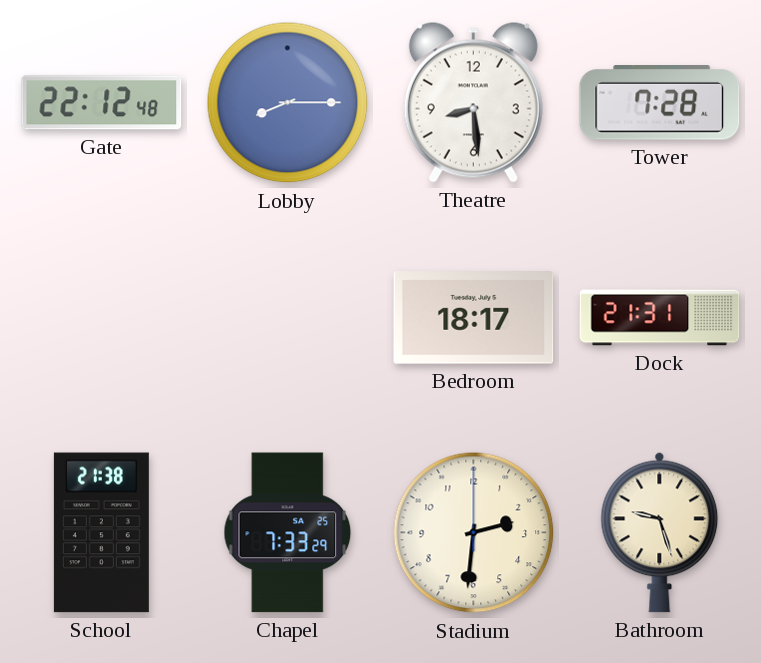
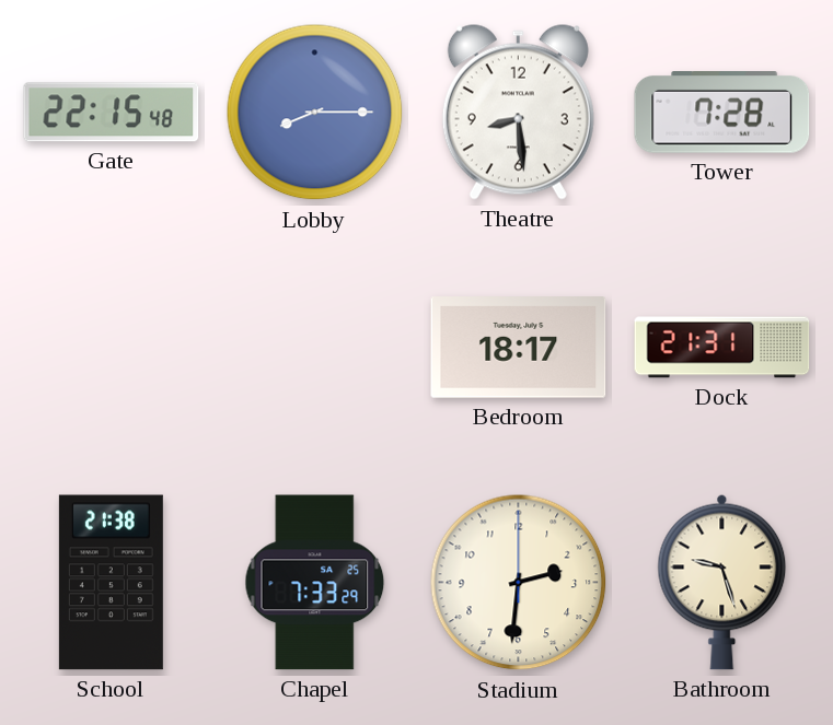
Gate: 22:12 -> 22:15 (112, 113)
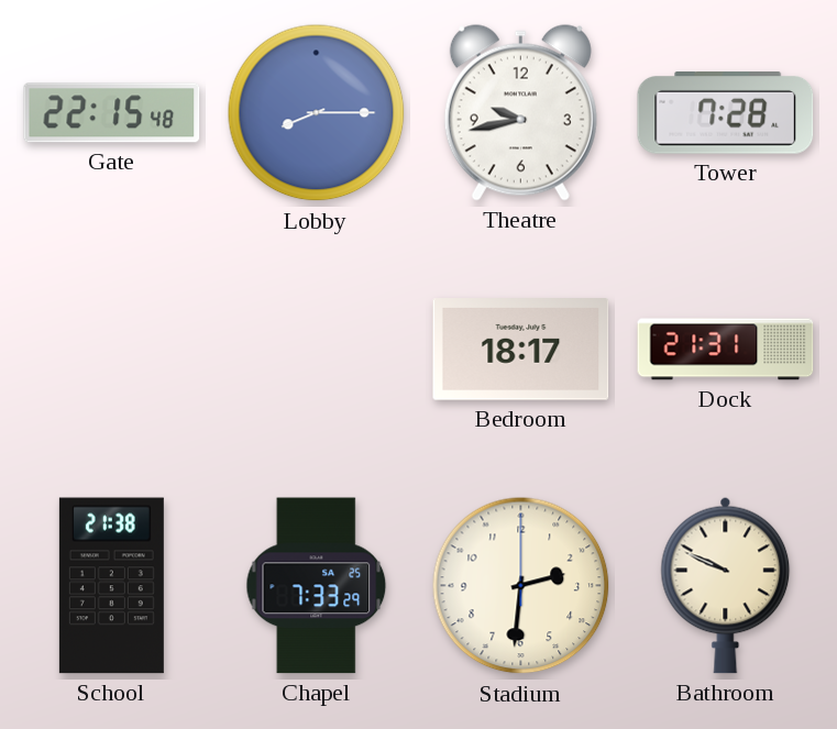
Theatre: 8:29 -> 9:43 (520, 113)
Bathroom: 9:27 -> 9:49 (726, 585)
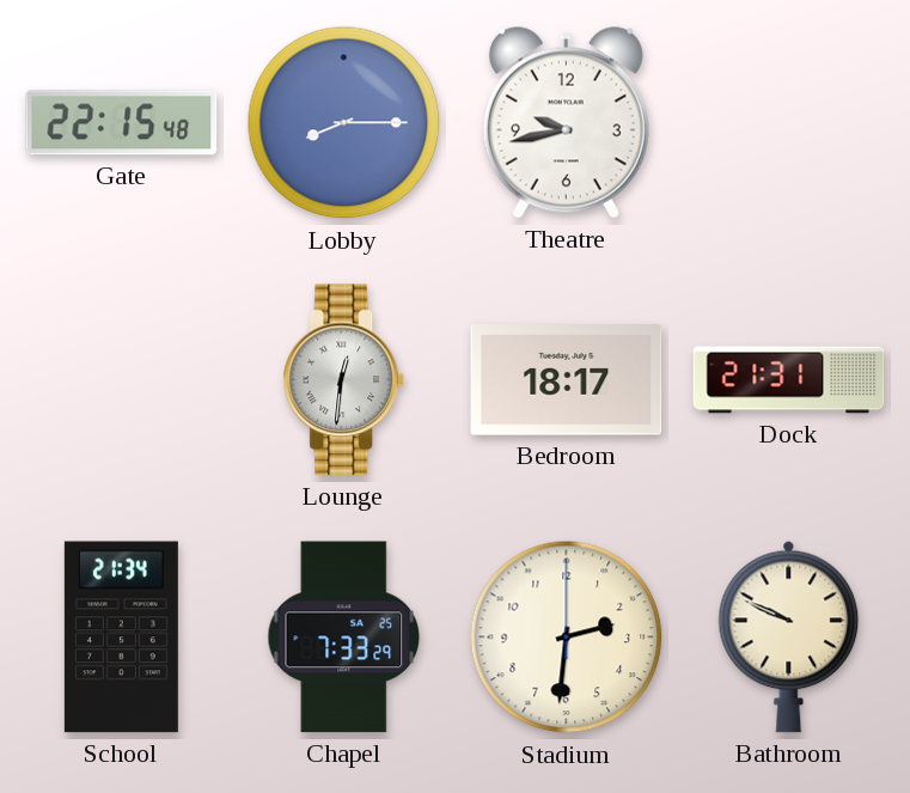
Tower: 7:28 -> none (726, 113)
Lounge: none -> 12:31 (344, 380)
School: 21:38 -> 21:34 (121, 638)
